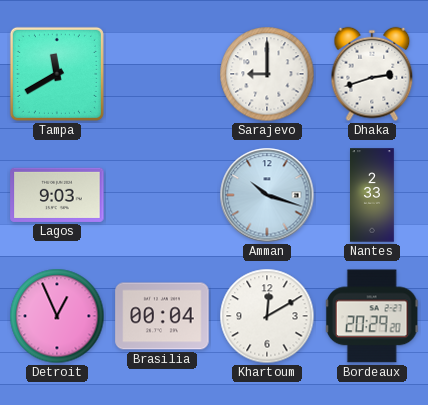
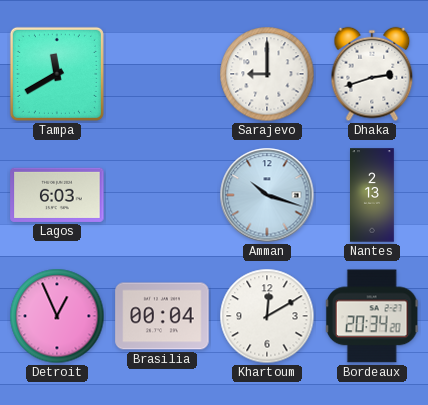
Lagos: 9:03 -> 6:03 (57, 195)
Nantes: 2:33 -> 2:13 (373, 195)
Bordeaux: 20:29 -> 20:34 (372, 316)
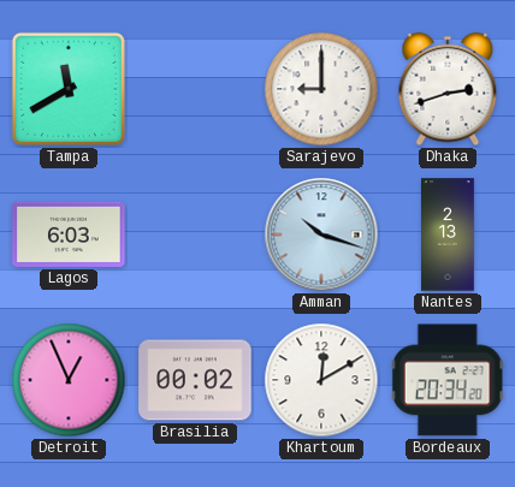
Brasilia: 00:04 -> 00:02 (195, 380)
